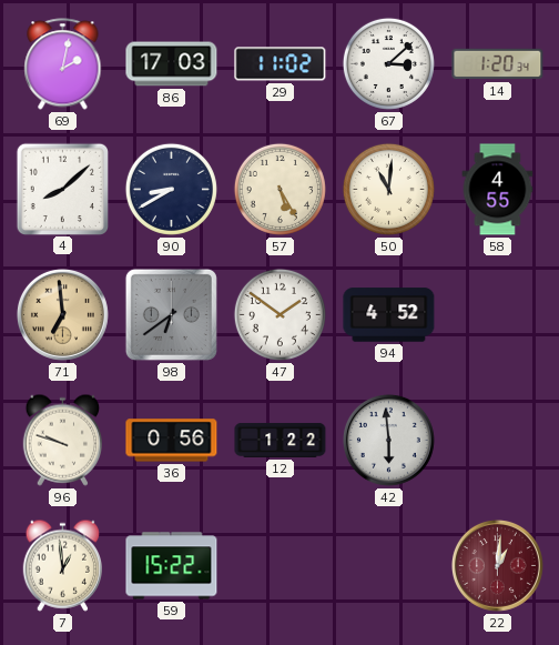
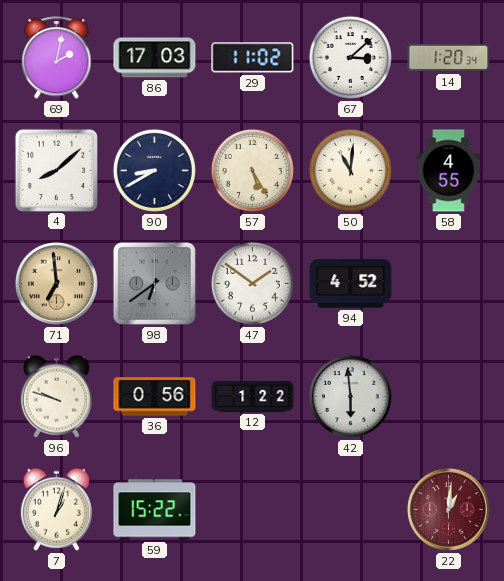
7: 12:59 -> 1:03 (56, 509)
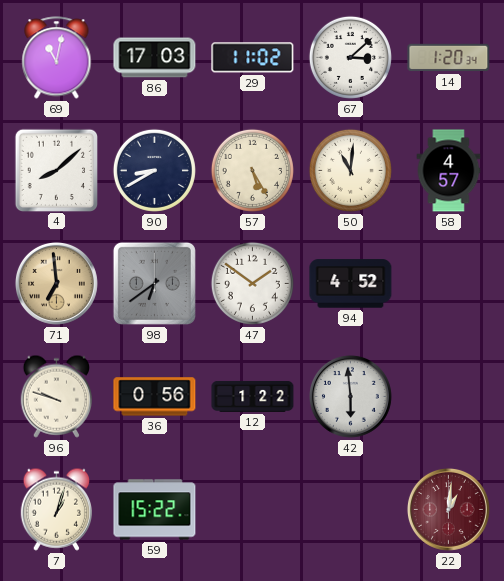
69: 2:02 -> 11:02 (57, 58)
58: 4:55 -> 4:57 (449, 171)
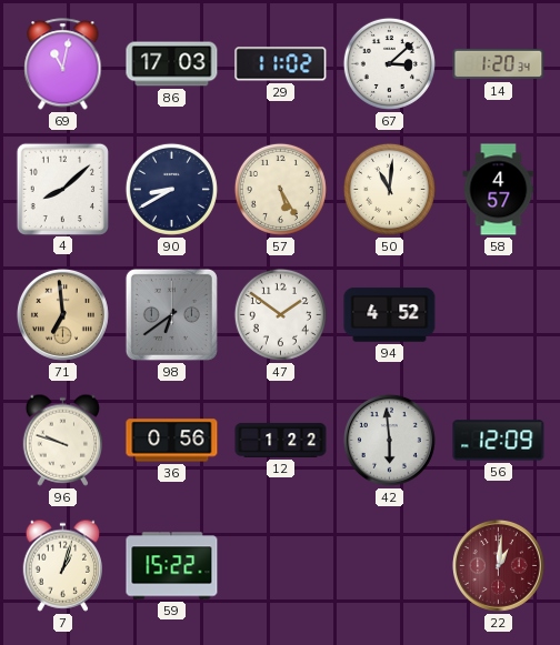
56: none -> 12:09 (499, 441)
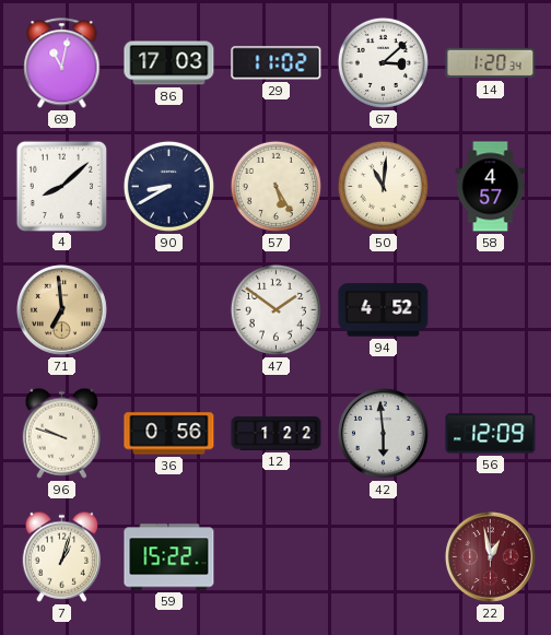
98: 6:39 -> none (171, 314)
22: 1:01 -> 12:58 (490, 556)
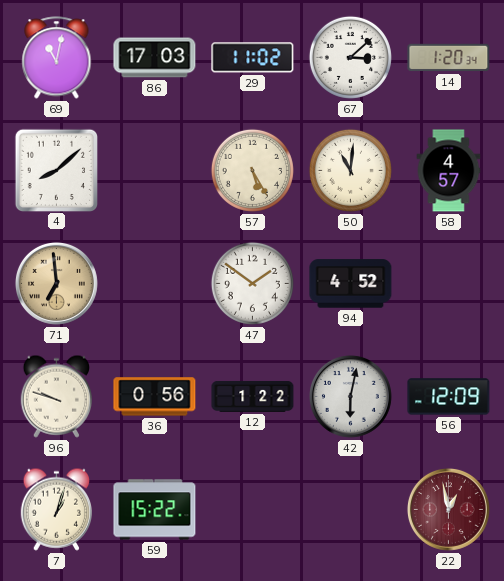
90: 8:40 -> none (168, 186)
42: 5:59 -> 6:02 (350, 396)
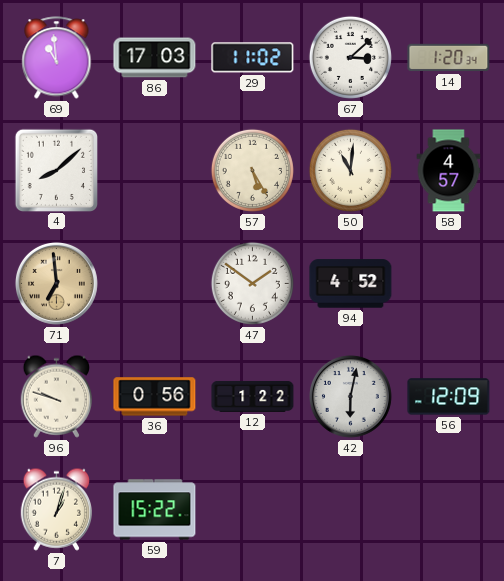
69: 11:02 -> 10:59 (57, 58)
22: 12:58 -> none (448, 509)
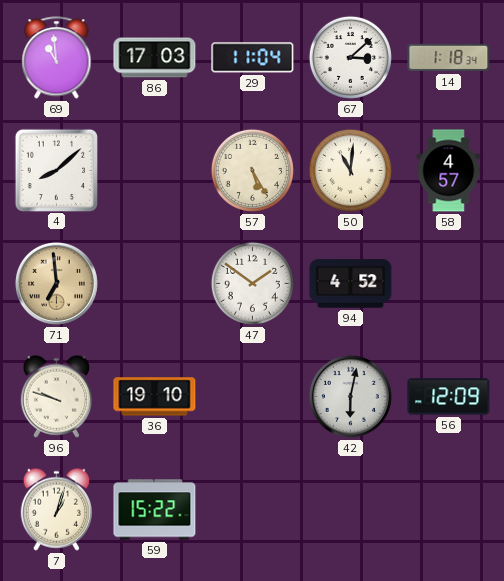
29: 11:02 -> 11:04 (253, 58)
14: 1:20 -> 1:18 (449, 58)
36: 0:56 -> 19:10 (155, 397)
12: 1:22 -> none (253, 396)
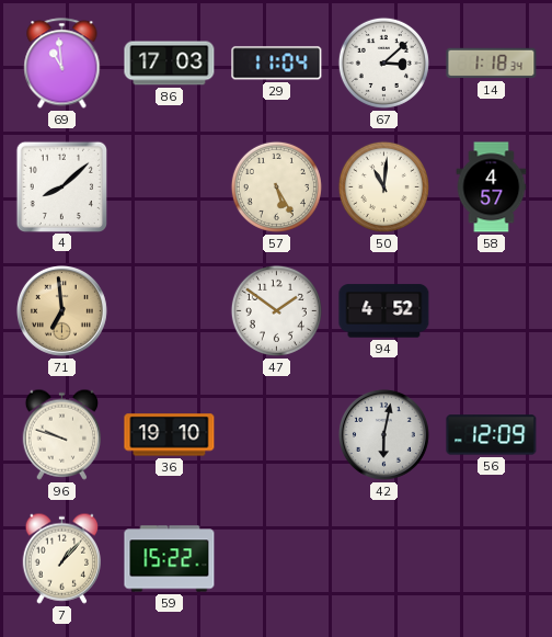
7: 1:03 -> 1:07 (61, 558)
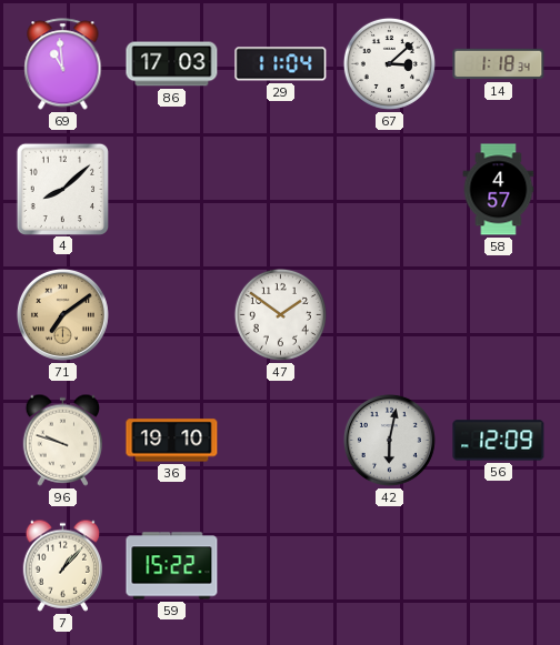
57: 5:25 -> none (276, 186)
50: 11:01 -> none (383, 186)
71: 6:59 -> 7:09 (62, 314)
94: 4:52 -> none (384, 311)
